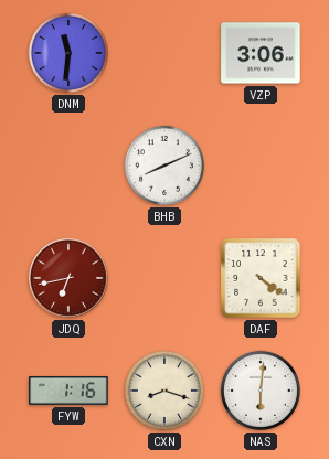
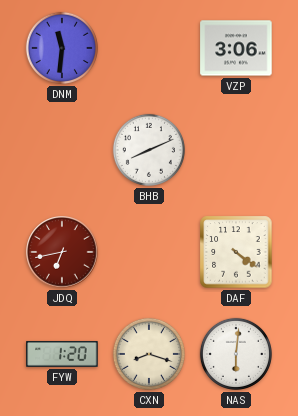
FYW: 1:16 -> 1:20 (62, 354)
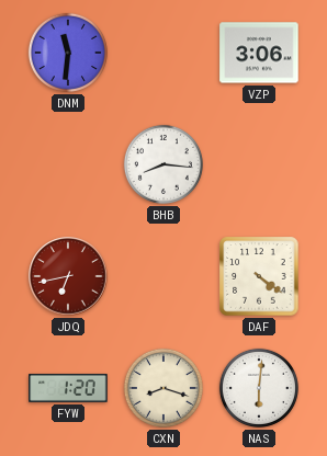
BHB: 8:11 -> 8:16 (163, 164)
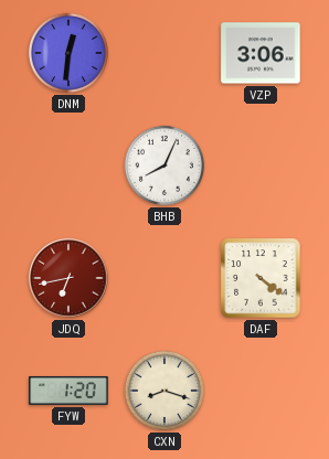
DNM: 11:31 -> 12:31 (68, 53)
BHB: 8:16 -> 8:04 (164, 166)
NAS: 6:01 -> none (259, 388)
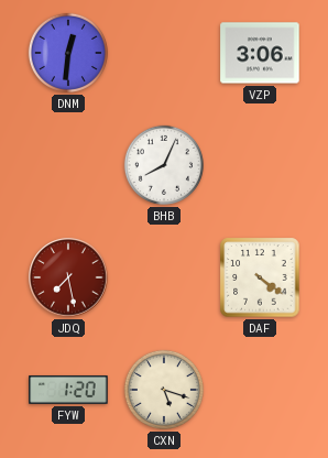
JDQ: 6:43 -> 7:28 (68, 277)
CXN: 8:18 -> 5:18 (164, 390)
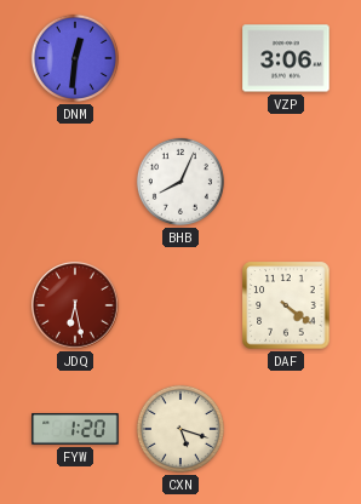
JDQ: 7:28 -> 6:28 (75, 305)
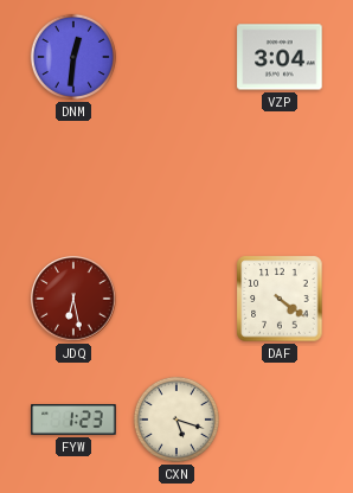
VZP: 3:06 -> 3:04 (280, 57)
BHB: 8:04 -> none (180, 182)
FYW: 1:20 -> 1:23 (73, 420)
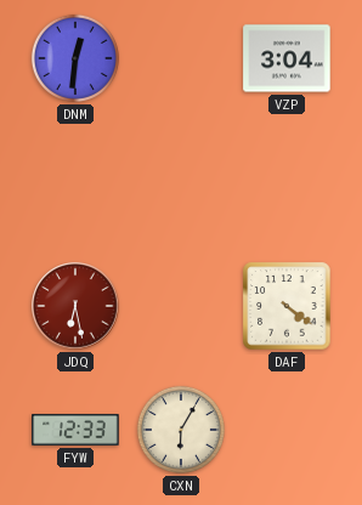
FYW: 1:23 -> 12:33 (75, 430)
CXN: 5:18 -> 6:05 (181, 430)
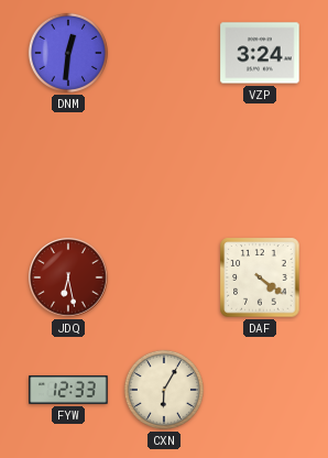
VZP: 3:04 -> 3:24 (260, 53)
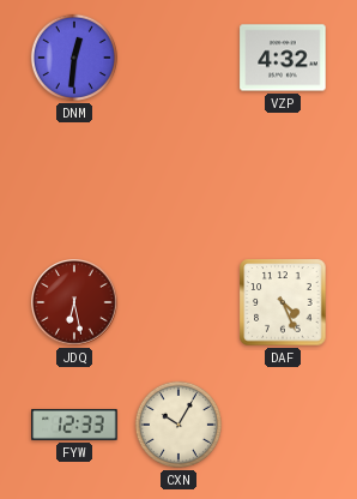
VZP: 3:24 -> 4:32 (283, 58)
DAF: 4:21 -> 4:26 (283, 302)
CXN: 6:05 -> 10:05 (179, 425)
